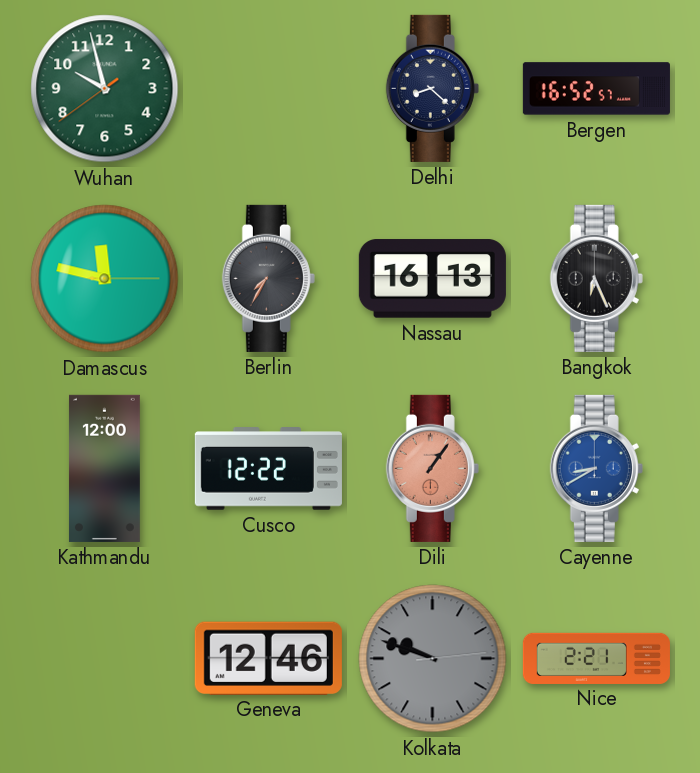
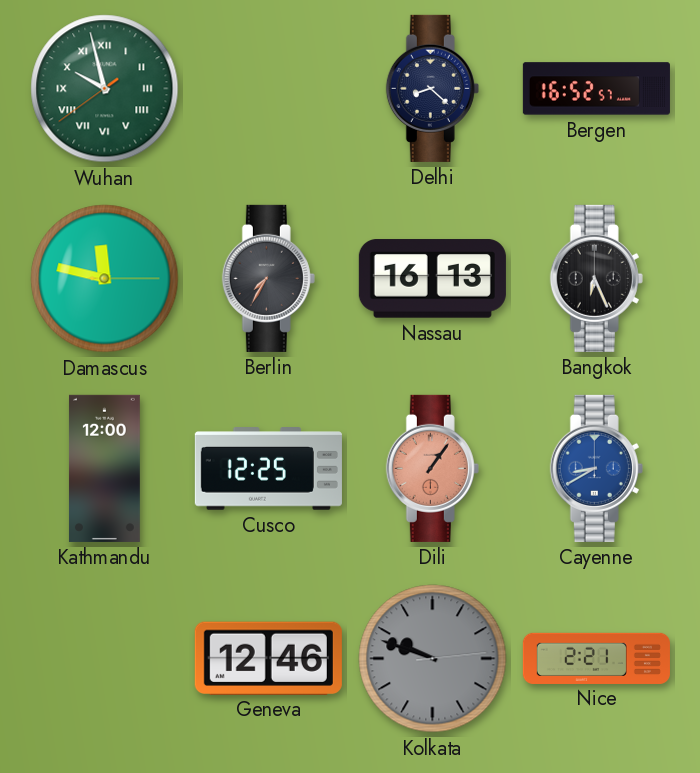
Wuhan numerals: Arabic -> Roman (105, 89)
Cusco: 12:22 -> 12:25 (268, 469)
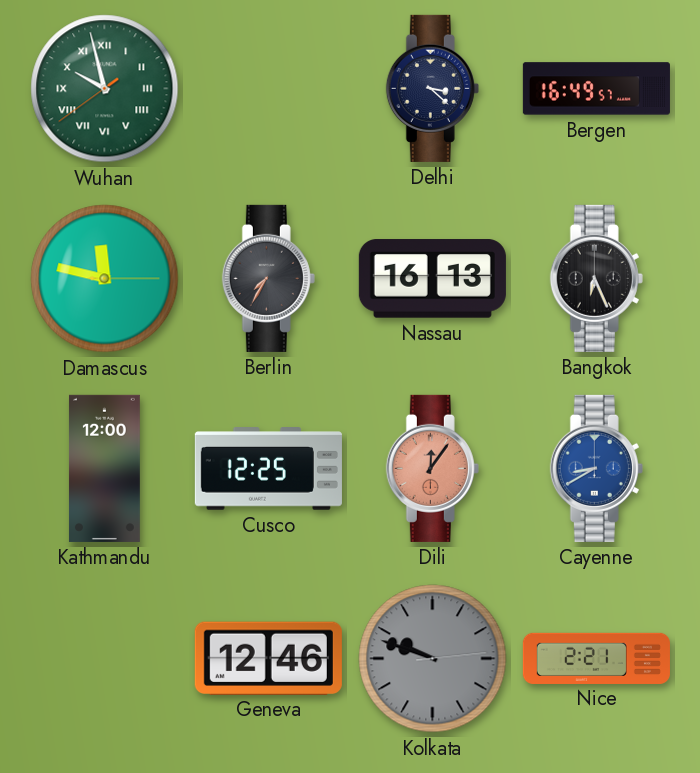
Delhi: 8:22 -> 3:22 (432, 88)
Bergen: 16:52 -> 16:49 (596, 89)
Dili: 1:06 -> 12:06 (432, 468)
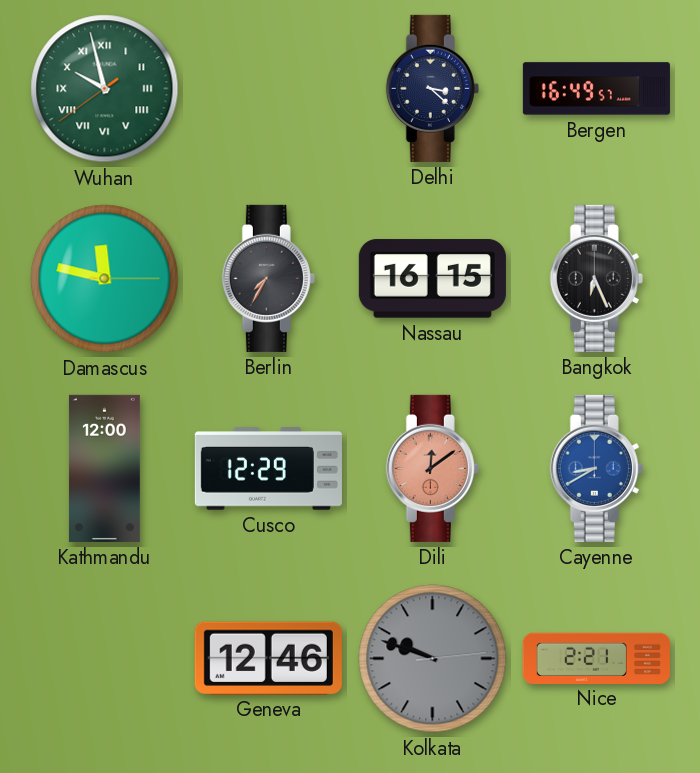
Nassau: 16:13 -> 16:15 (432, 279)
Cusco: 12:25 -> 12:29 (268, 469)
Dili: 12:06 -> 12:09 (432, 468)
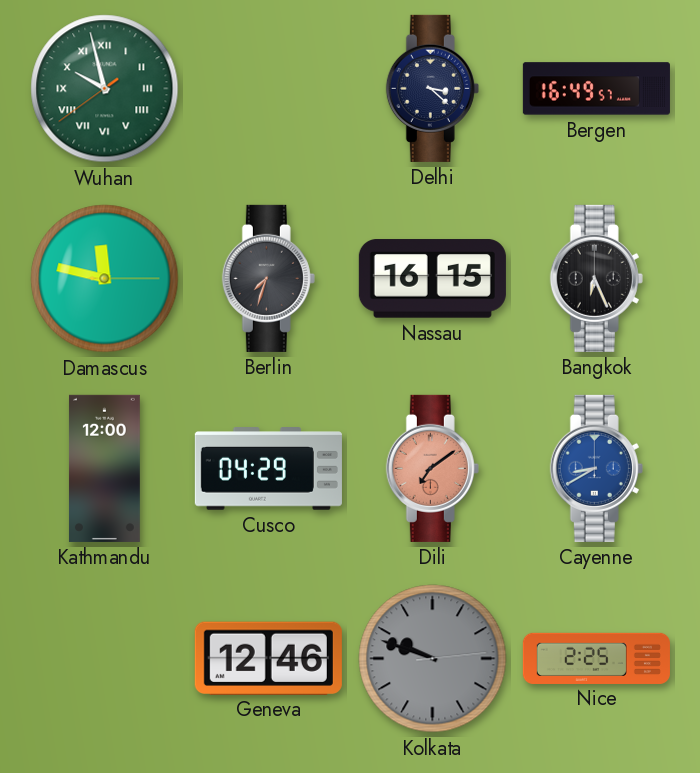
Berlin: 7:35 -> 7:33 (268, 278)
Cusco: 12:29 -> 04:29 (268, 469)
Dili: 12:09 -> 7:09 (432, 468)
Nice: 2:21 -> 2:25 (596, 658)
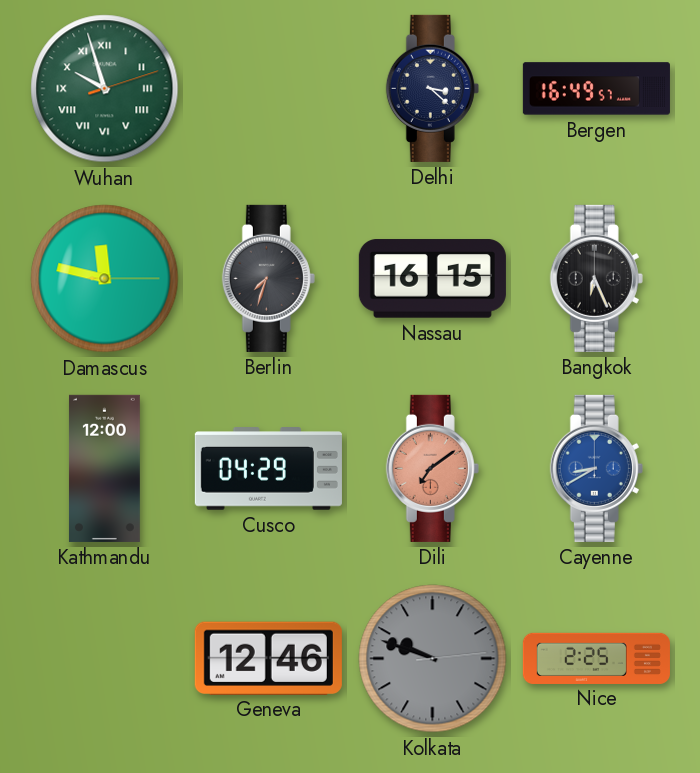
Wuhan: 9:57:39 -> 9:57:12 (105, 89)
